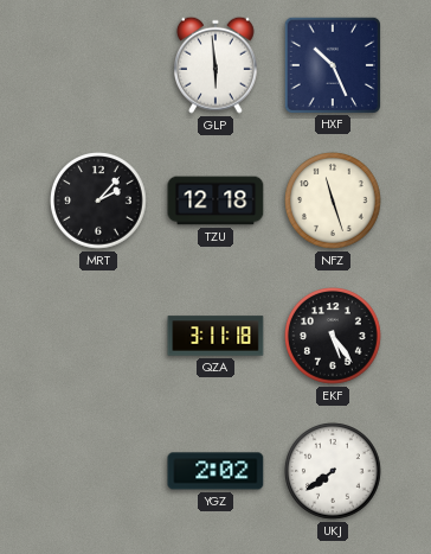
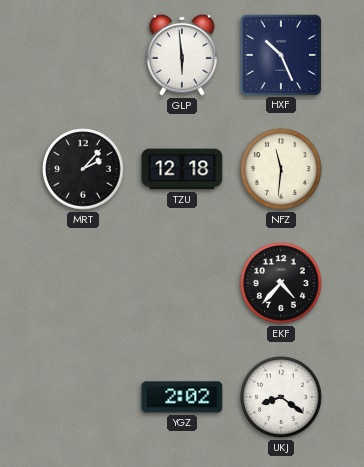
NFZ: 11:27 -> 11:31 (281, 169)
QZA: 3:11 -> none (215, 336)
EKF: 5:24 -> 4:37 (281, 283)
UKJ: 7:39 -> 8:21 (281, 397)
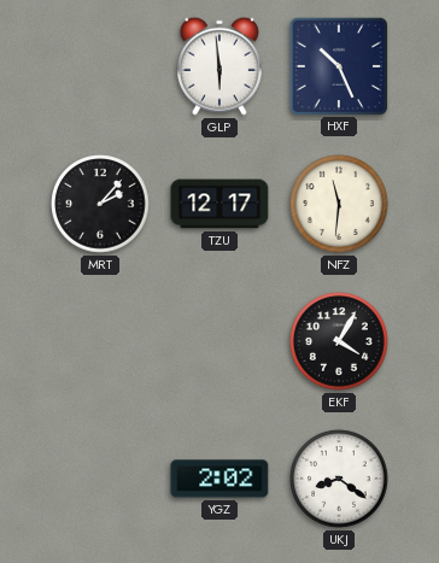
TZU: 12:18 -> 12:17 (219, 204)
EKF: 4:37 -> 4:05 (339, 341)
